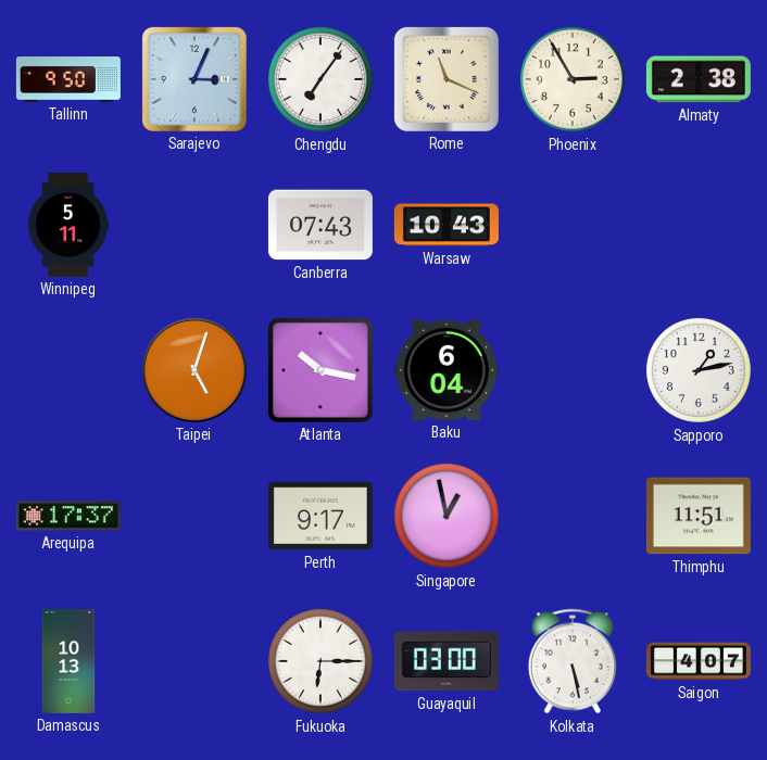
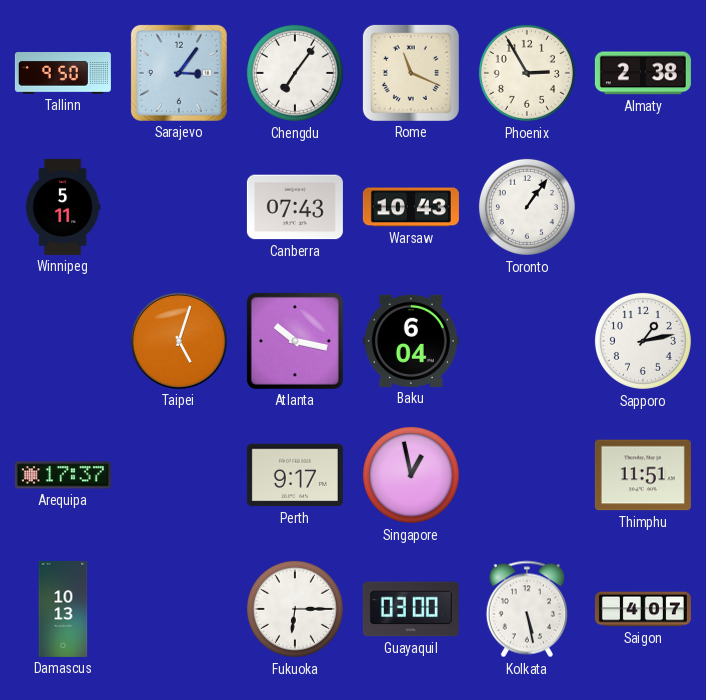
Sarajevo: 3:04 -> 3:06 (179, 73)
Toronto: none -> 1:06 (527, 207)
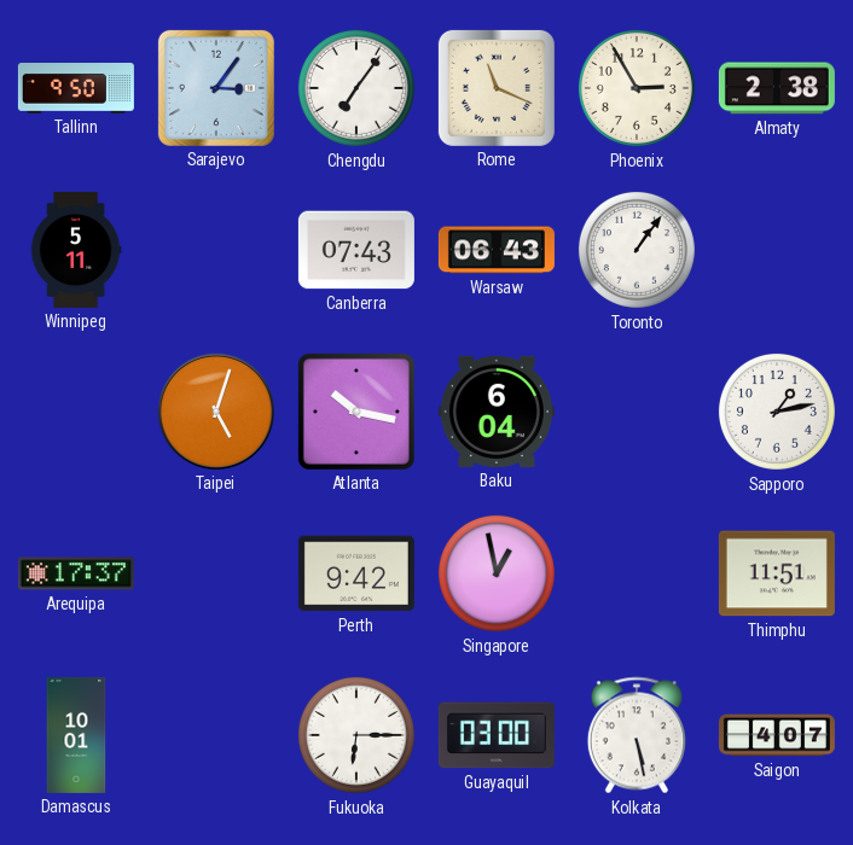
Warsaw: 10:43 -> 06:43 (497, 250)
Perth: 9:17 -> 9:42 (356, 573)
Damascus: 10:13 -> 10:01 (76, 735)
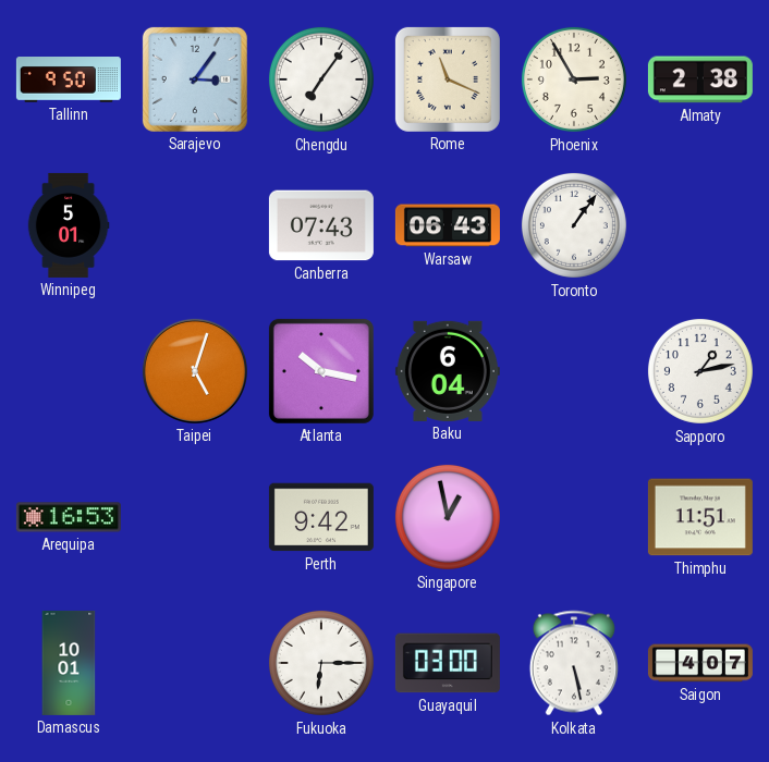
Winnipeg: 5:11 -> 5:01 (69, 225)
Arequipa: 17:37 -> 16:53 (69, 517)
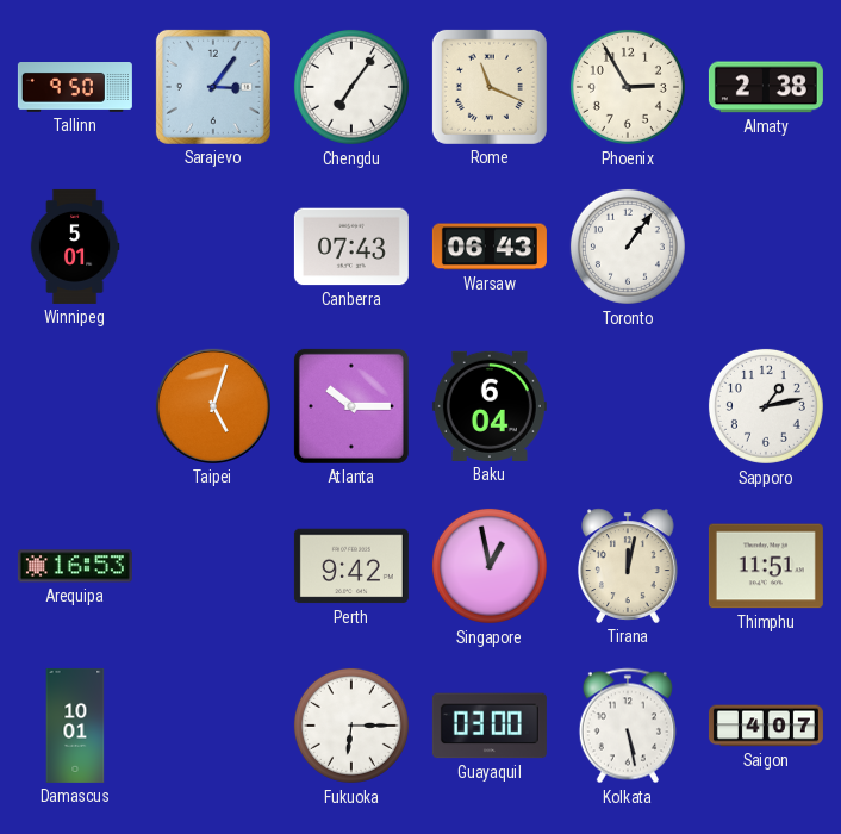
Atlanta: 10:17 -> 10:15 (351, 406)
Tirana: none -> 12:02 (629, 566)
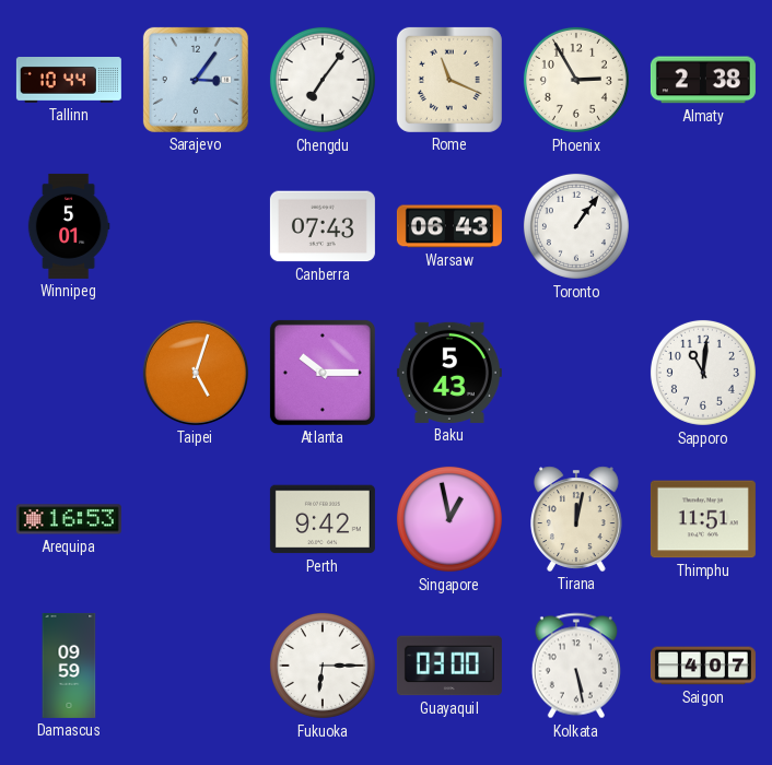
Tallinn: 9:50 -> 10:44 (69, 81)
Baku: 6:04 -> 5:43 (449, 373)
Sapporo: 1:13 -> 11:01 (703, 373)
Damascus: 10:01 -> 09:59 (69, 666)
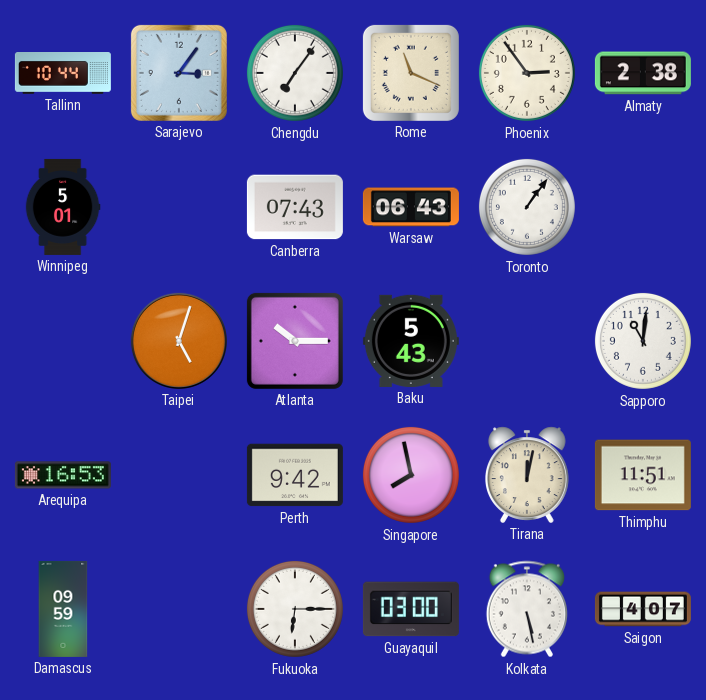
Phoenix: 2:55 -> 2:54 (527, 73)
Singapore: 12:58 -> 7:58 (411, 475)
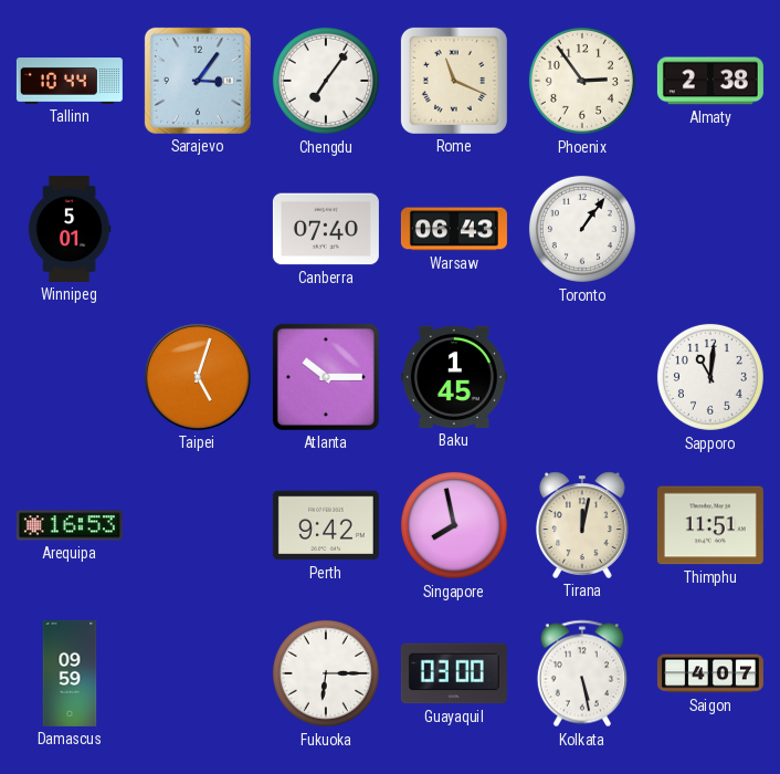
Canberra: 07:43 -> 07:40 (326, 229)
Baku: 5:43 -> 1:45 (454, 377)
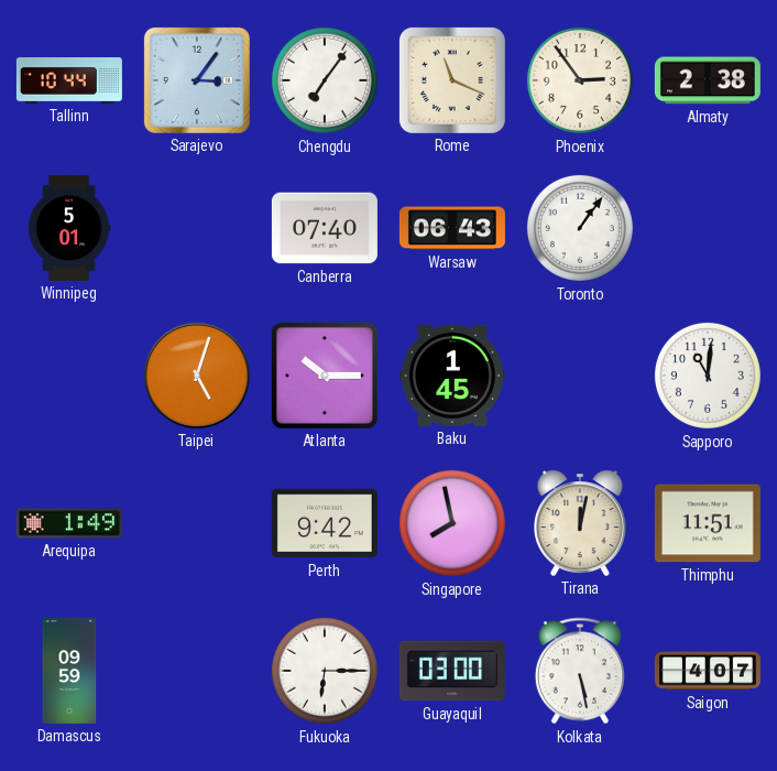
Arequipa: 16:53 -> 1:49 (69, 523)
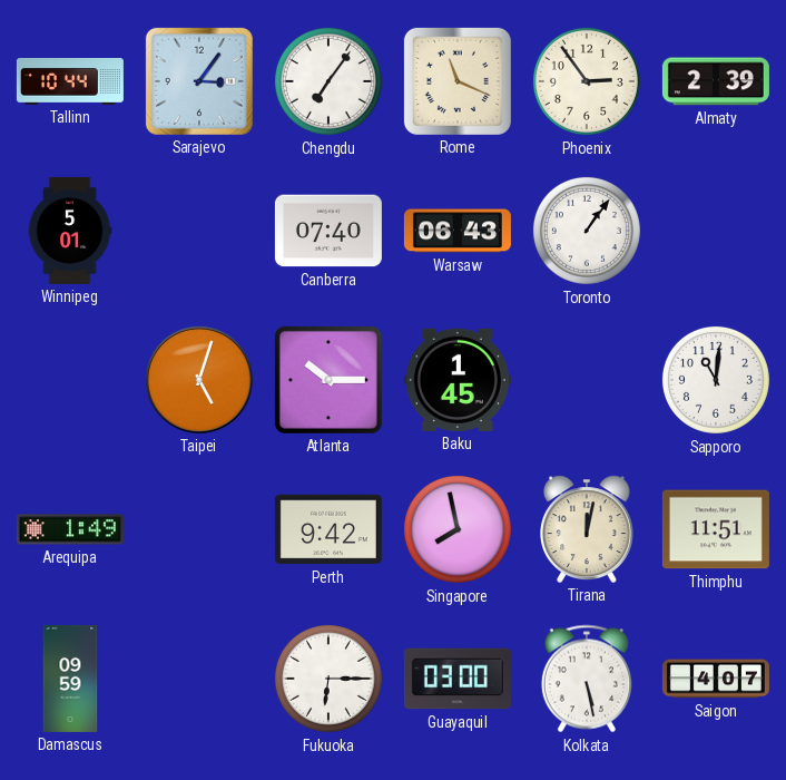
Almaty: 2:38 -> 2:39 (716, 81)
